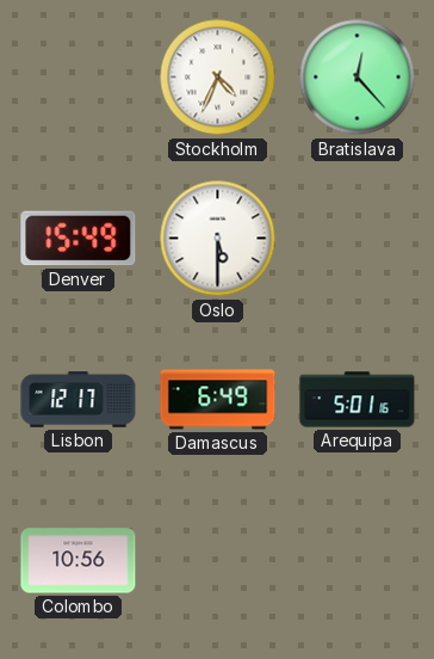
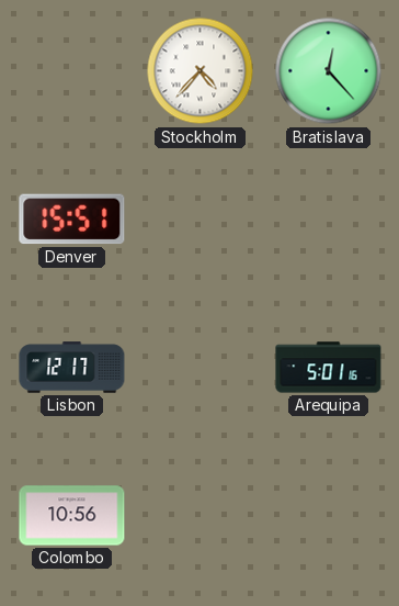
Stockholm: 4:34 -> 4:37 (201, 71)
Denver: 15:49 -> 15:51 (72, 220)
Oslo: 5:30 -> none (218, 239)
Damascus: 6:49 -> none (218, 400)
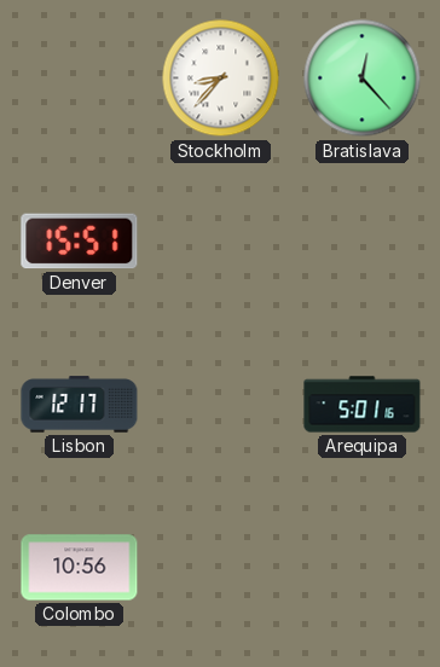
Stockholm: 4:37 -> 8:37 (221, 79)
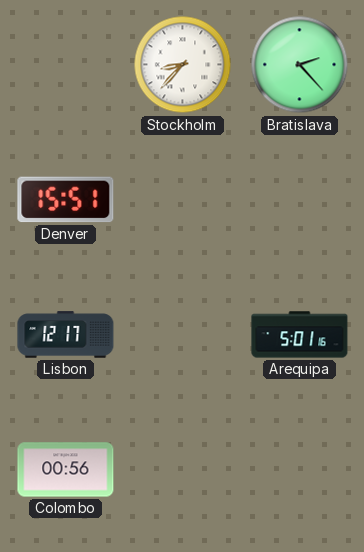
Bratislava: 12:23 -> 2:23 (300, 65)
Colombo: 10:56 -> 00:56 (66, 470)
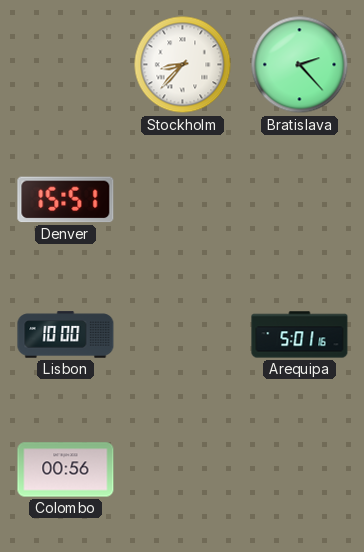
Lisbon: 12:17 -> 10:00 (66, 335)
